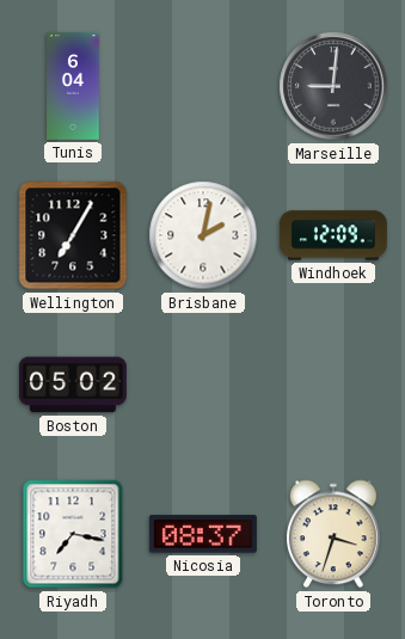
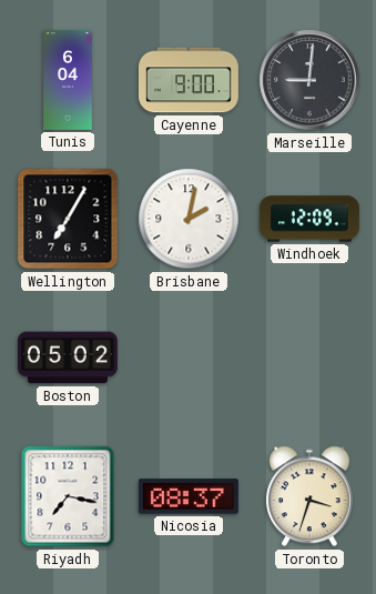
Cayenne: none -> 9:00 (189, 80)
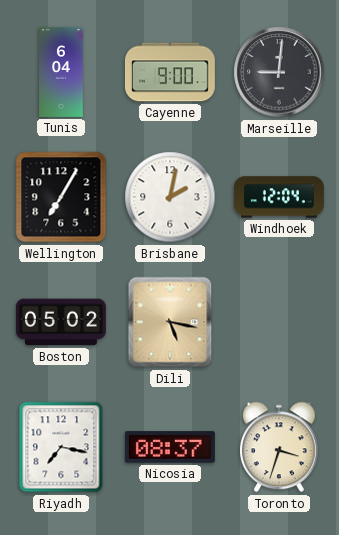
Windhoek: 12:09 -> 12:04 (279, 197)
Dili: none -> 5:17 (170, 322)
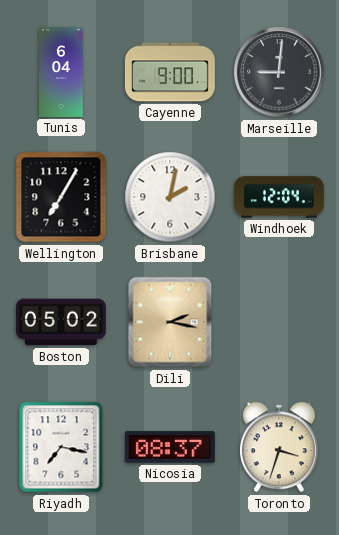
Dili: 5:17 -> 2:17 (170, 322)
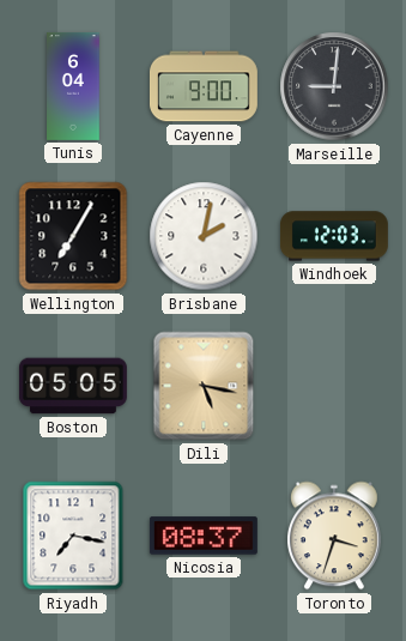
Windhoek: 12:04 -> 12:03 (334, 236)
Boston: 05:02 -> 05:05 (73, 386)
Dili: 2:17 -> 5:17 (204, 386)
